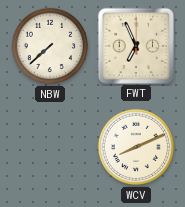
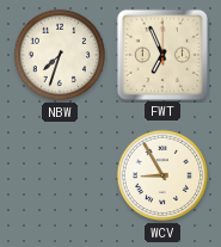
NBW: 7:38 -> 7:33 (60, 55)
WCV: 8:11 -> 8:55 (162, 175)
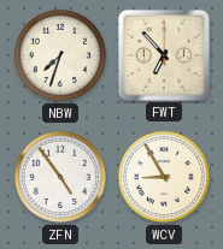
FWT: 6:56 -> 6:53 (163, 54)
ZFN: none -> 4:54 (60, 177)
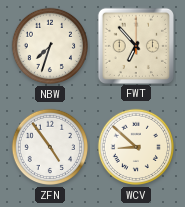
WCV: 8:55 -> 8:52 (136, 147)
